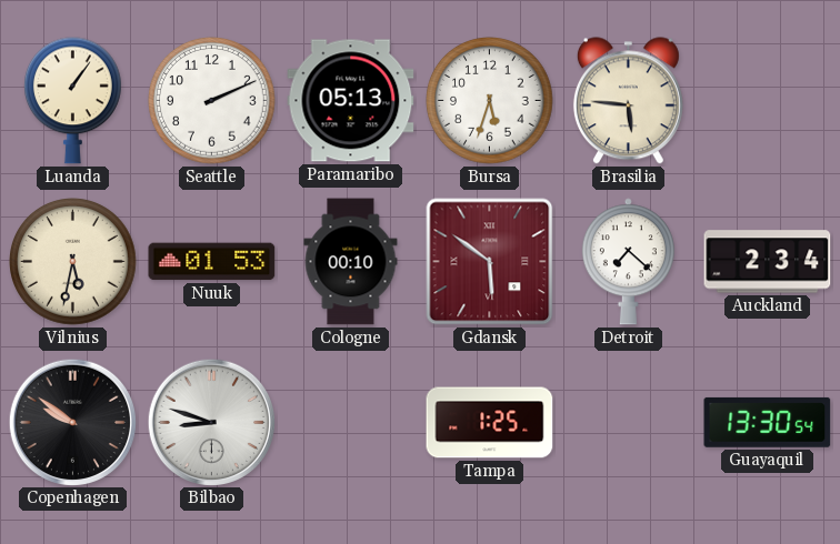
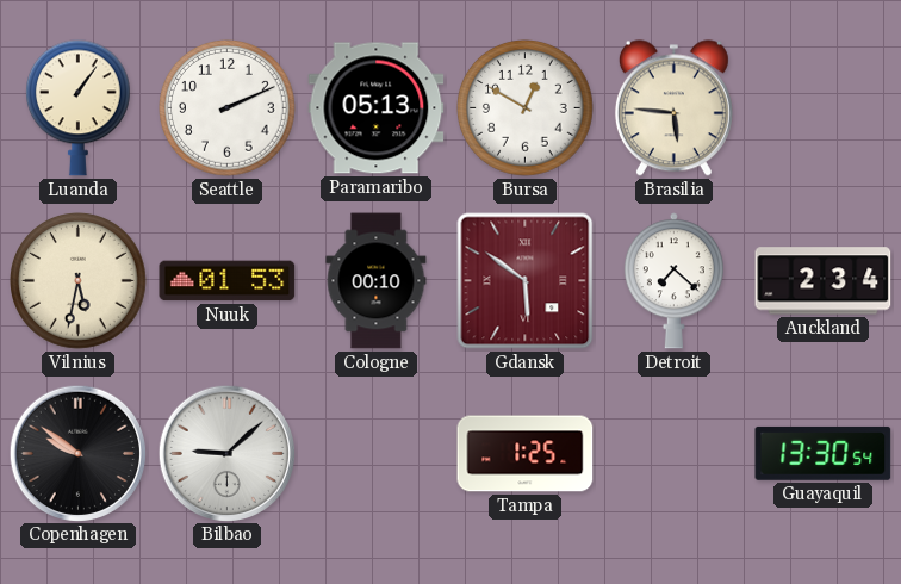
Bursa: 5:33 -> 12:50 (526, 108)
Bilbao: 8:48 -> 9:08 (226, 453)
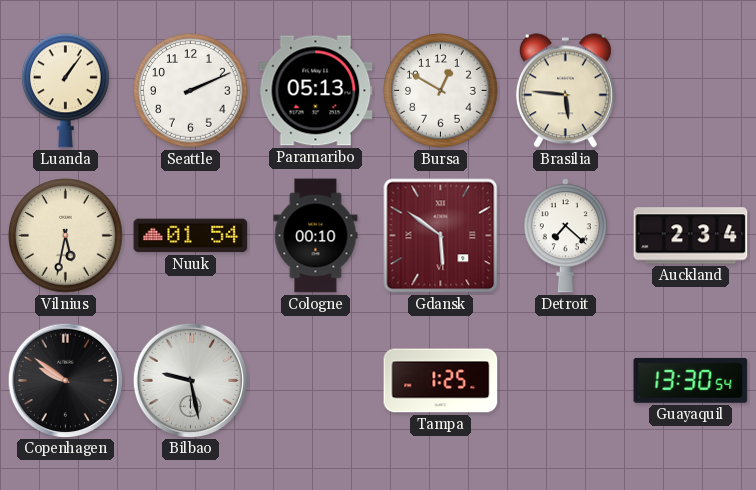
Nuuk: 01:53 -> 01:54 (191, 236)
Bilbao: 9:08 -> 9:28 (190, 380)
